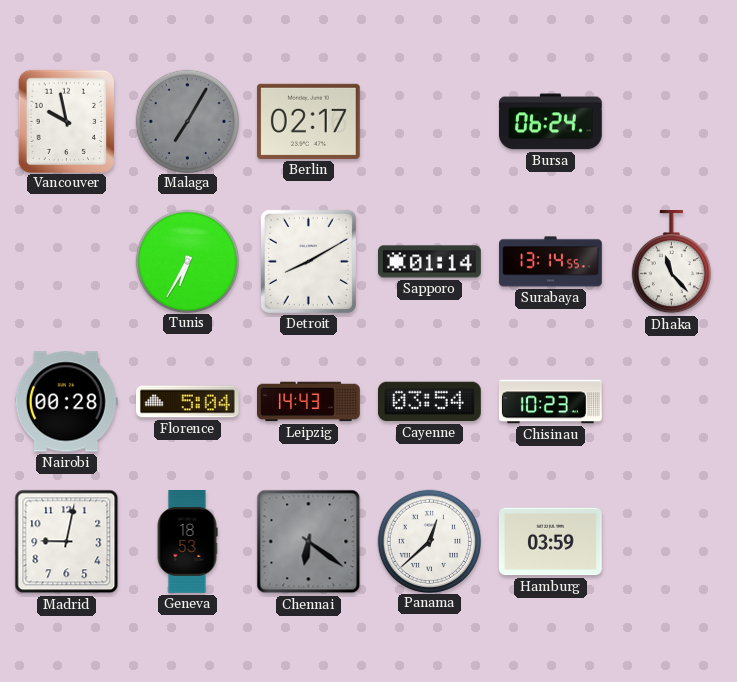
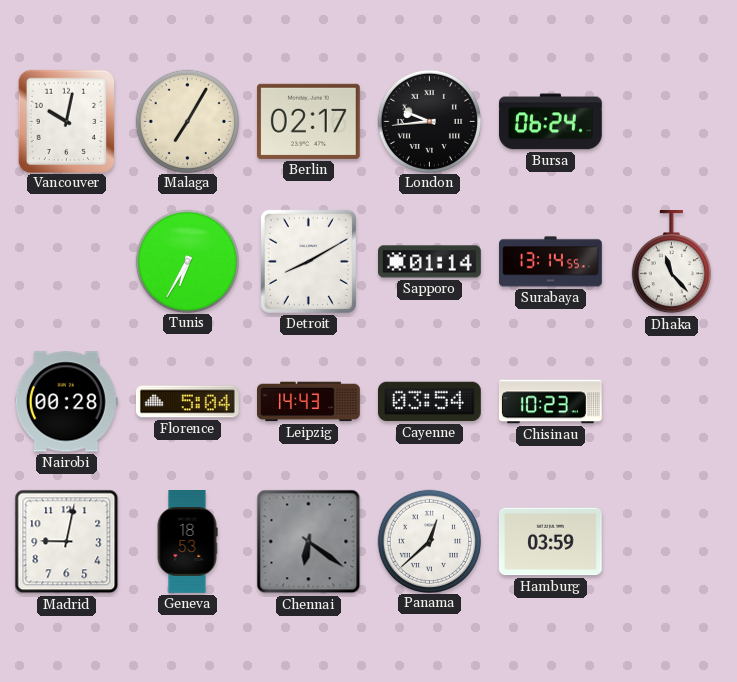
Vancouver: 9:58 -> 10:02 (66, 121)
Malaga dial: grey -> cream (187, 121)
London: none -> 9:44 (429, 121)
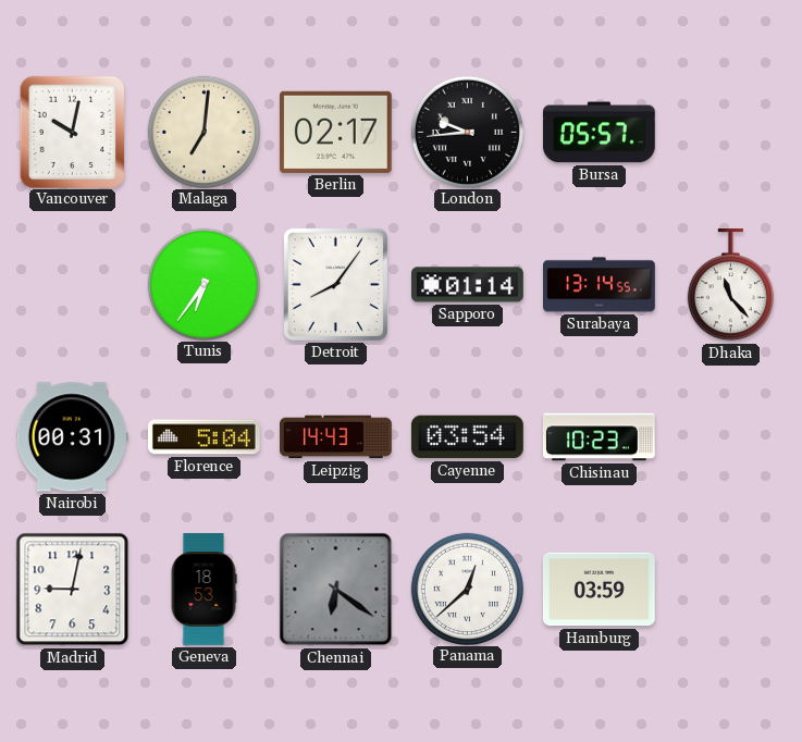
Malaga: 7:05 -> 7:01 (203, 132)
Bursa: 06:24 -> 05:57 (599, 133)
Tunis: 6:35 -> 6:36 (203, 284)
Detroit: 8:10 -> 8:06 (335, 284)
Nairobi: 00:28 -> 00:31 (72, 437)
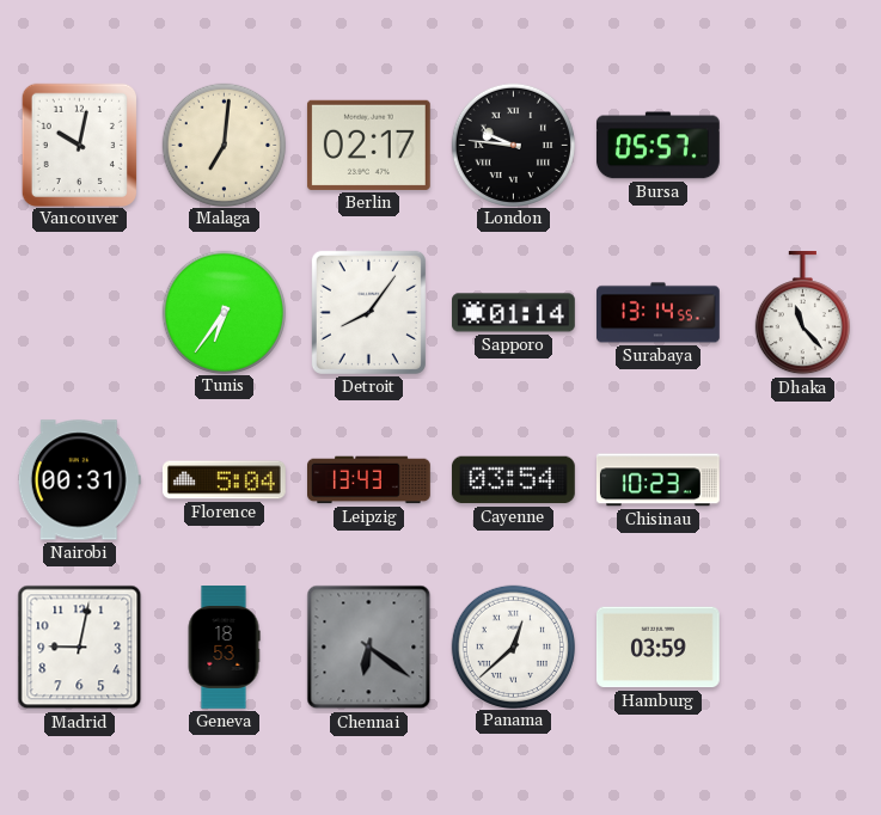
London: 9:44 -> 9:46 (513, 145)
Leipzig: 14:43 -> 13:43 (369, 480)
